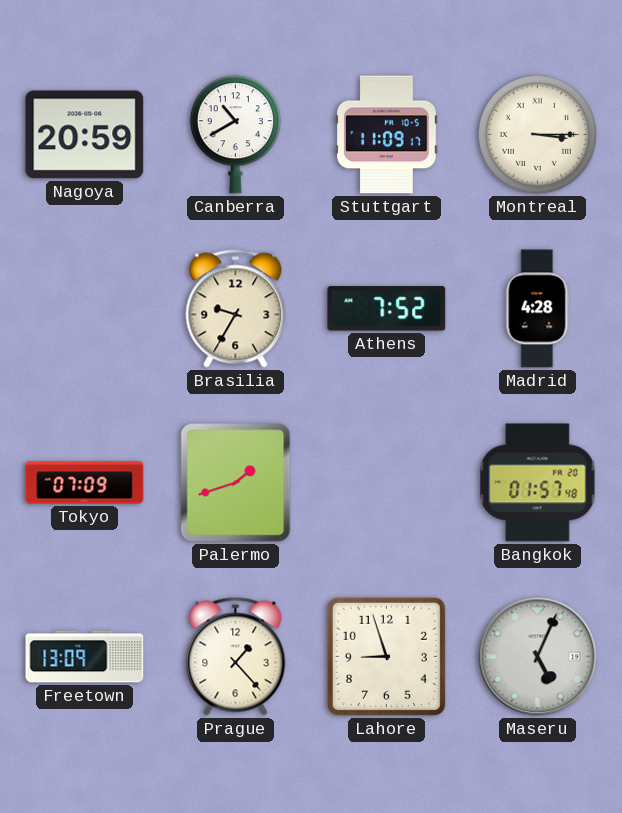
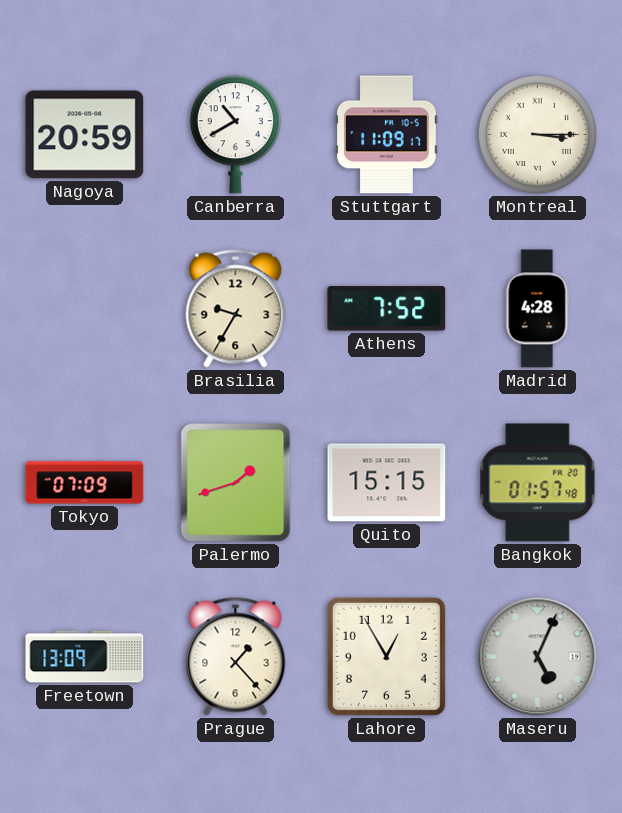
Quito: none -> 15:15 (387, 483)
Lahore: 8:57 -> 12:55 (386, 656)
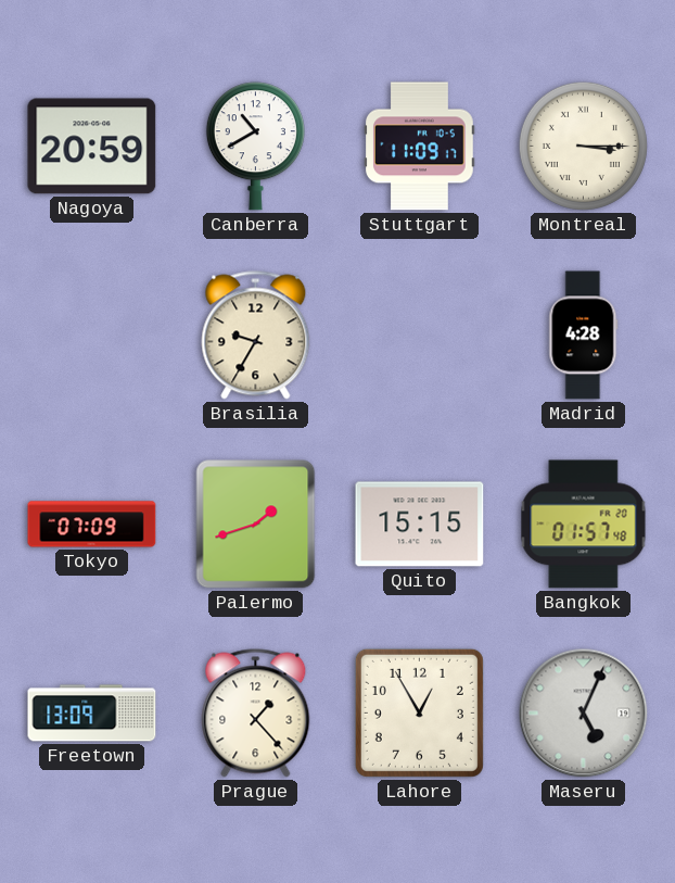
Athens: 7:52 -> none (387, 309)
